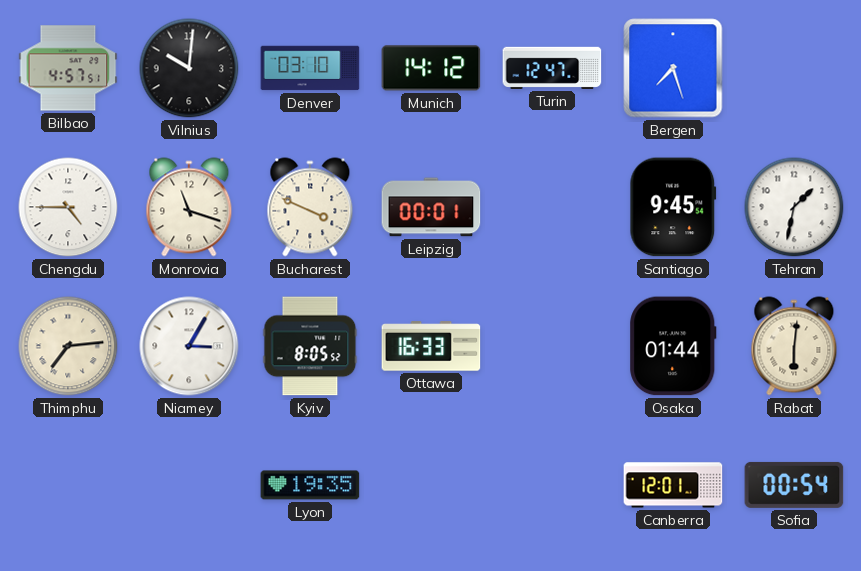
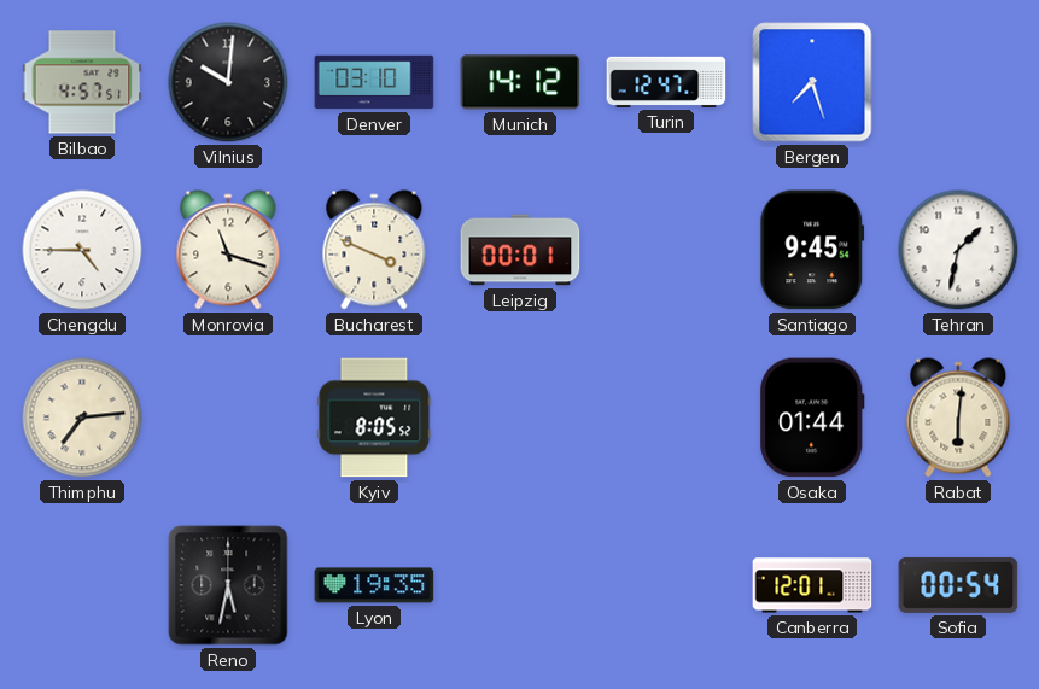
Niamey: 3:05 -> none (189, 346)
Ottawa: 16:33 -> none (431, 346)
Reno: none -> 5:32 (228, 585)
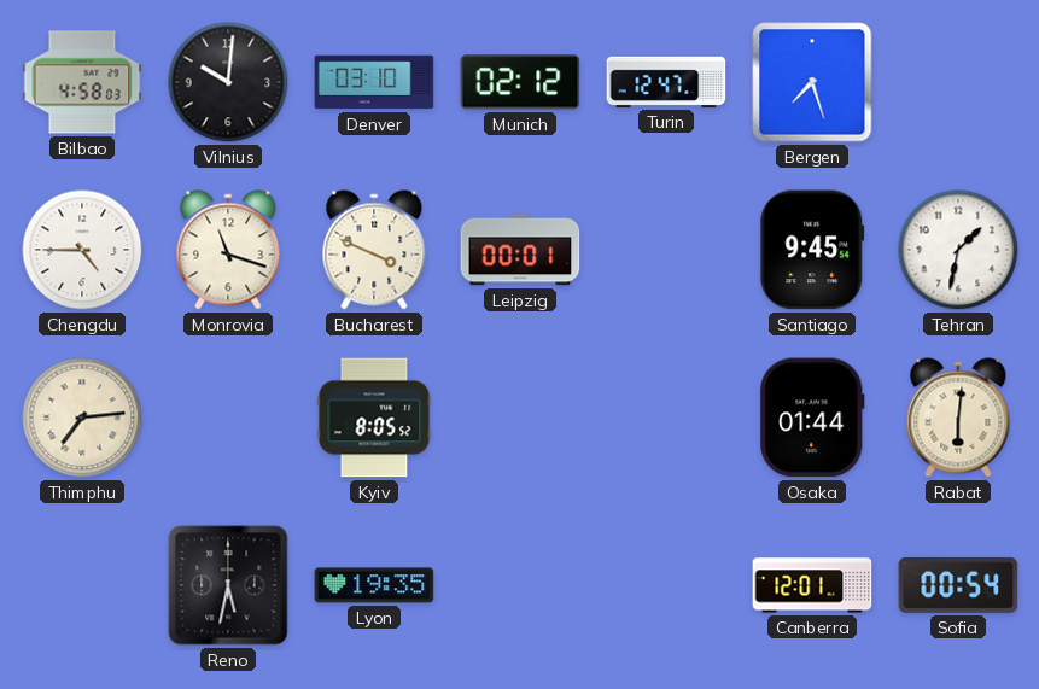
Bilbao: 4:57 -> 4:58 (82, 82)
Munich: 14:12 -> 02:12 (520, 82)
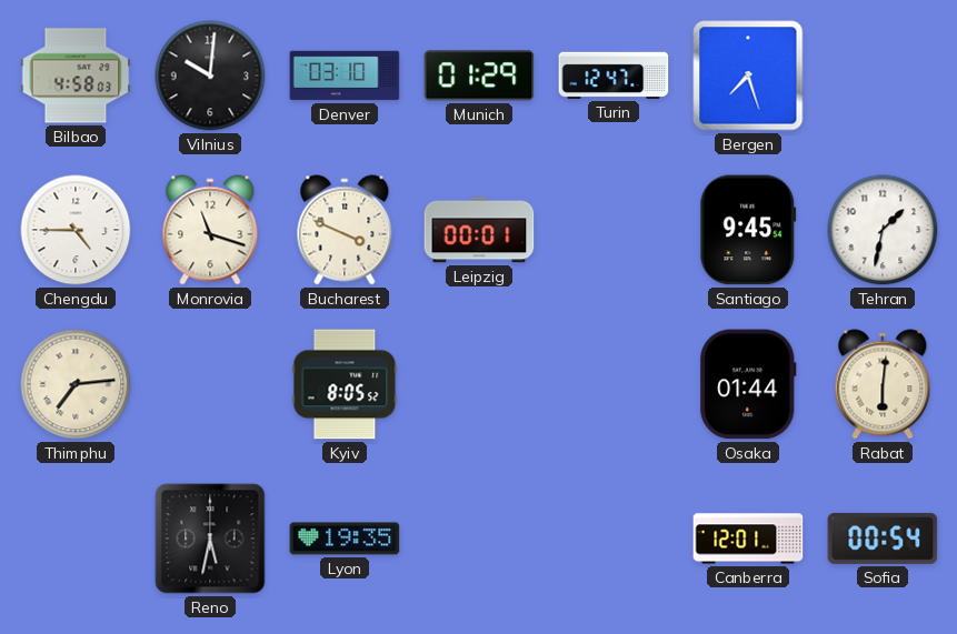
Munich: 02:12 -> 01:29 (479, 76)
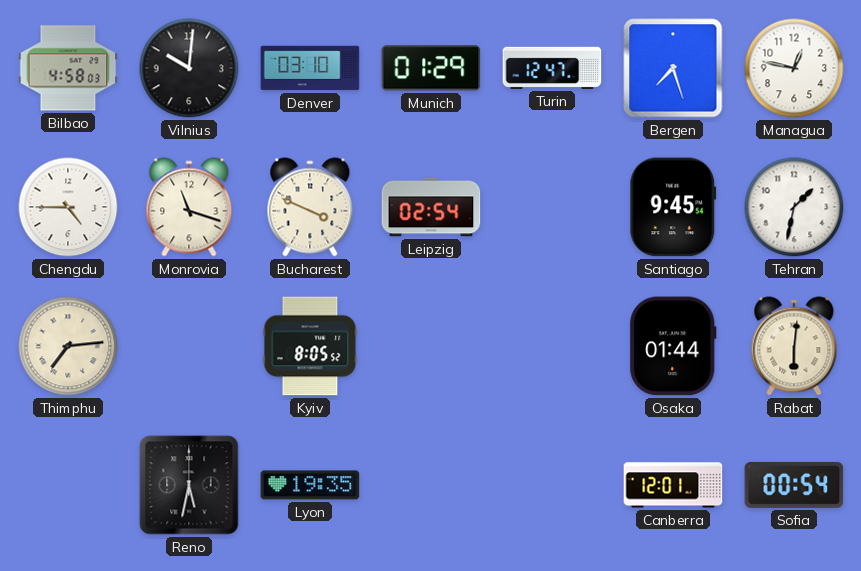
Managua: none -> 12:47 (794, 68)
Leipzig: 00:01 -> 02:54 (431, 207)
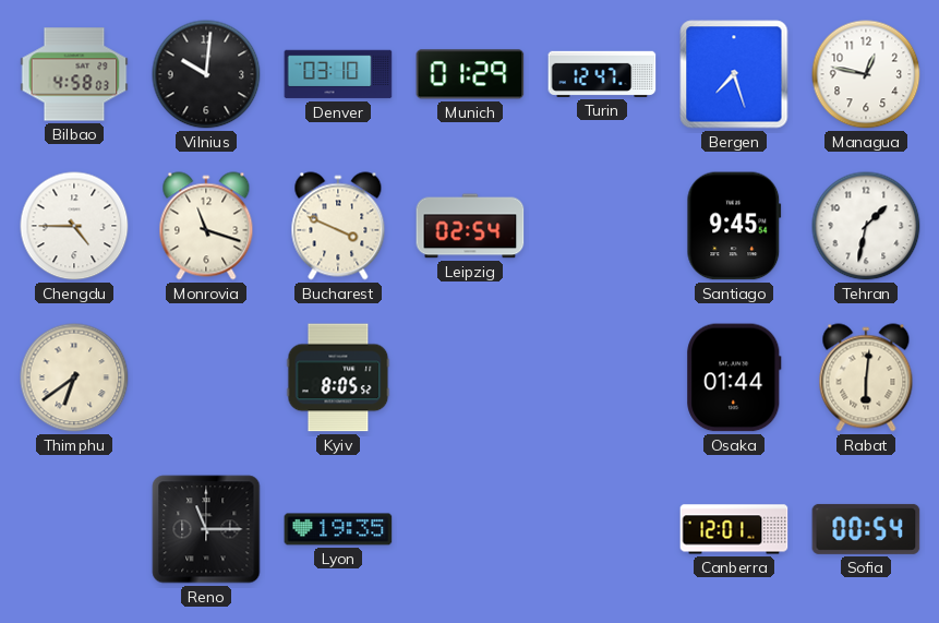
Thimphu: 7:14 -> 6:39 (74, 378)
Reno: 5:32 -> 11:15 (206, 529)
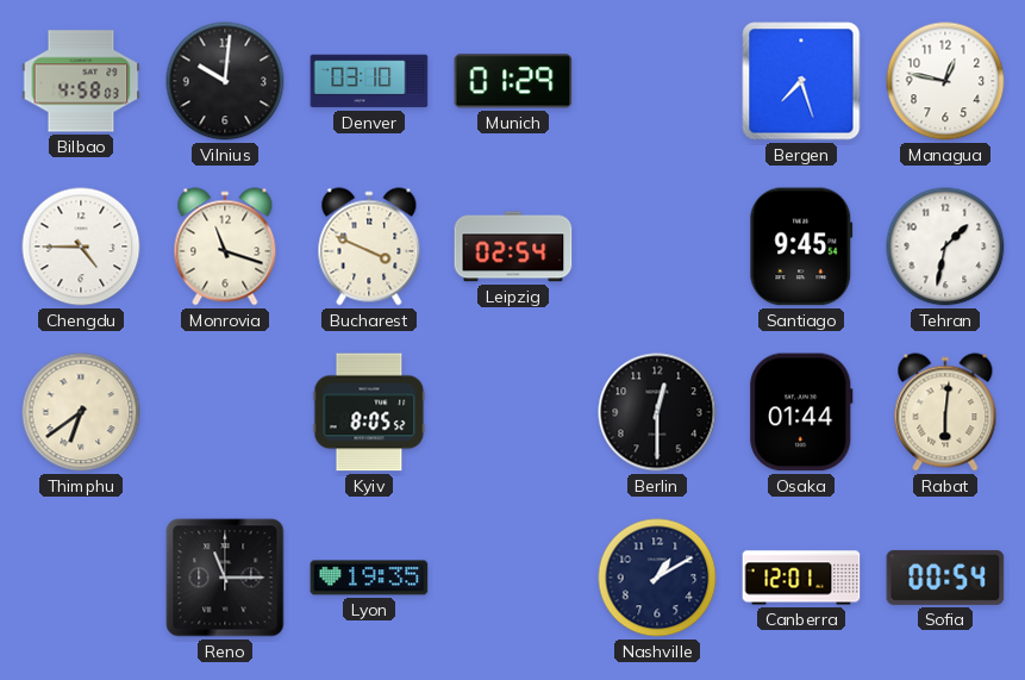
Turin: 12:47 -> none (602, 74)
Berlin: none -> 12:30 (657, 412)
Nashville: none -> 1:10 (657, 578)
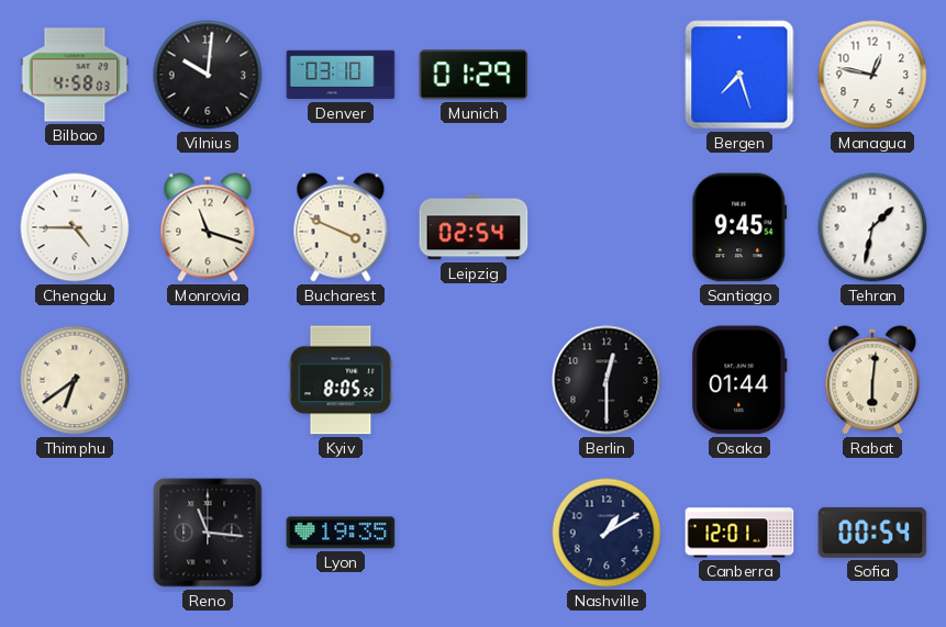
Reno: 11:15 -> 11:16 (208, 533)
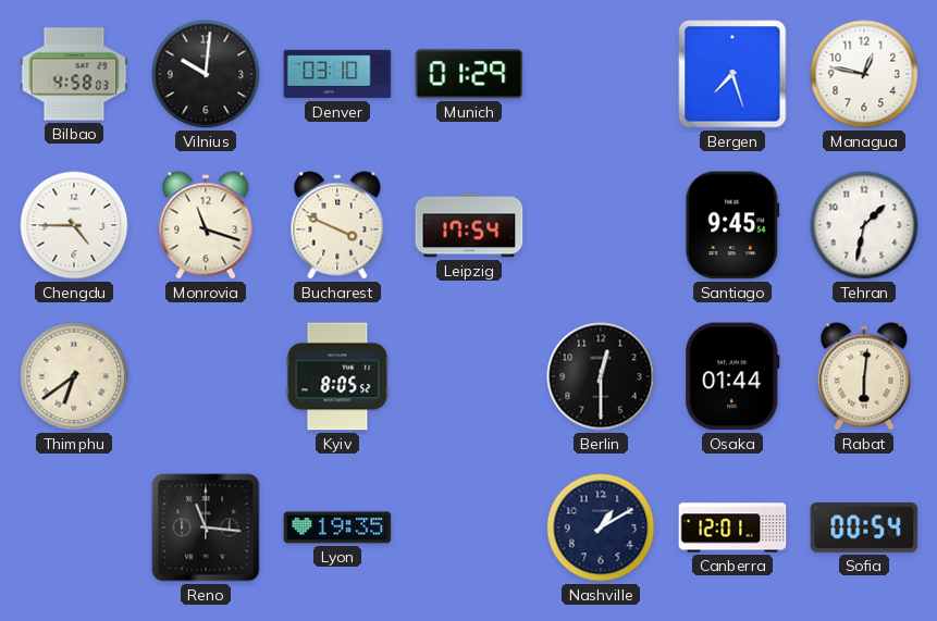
Leipzig: 02:54 -> 17:54 (469, 225)
